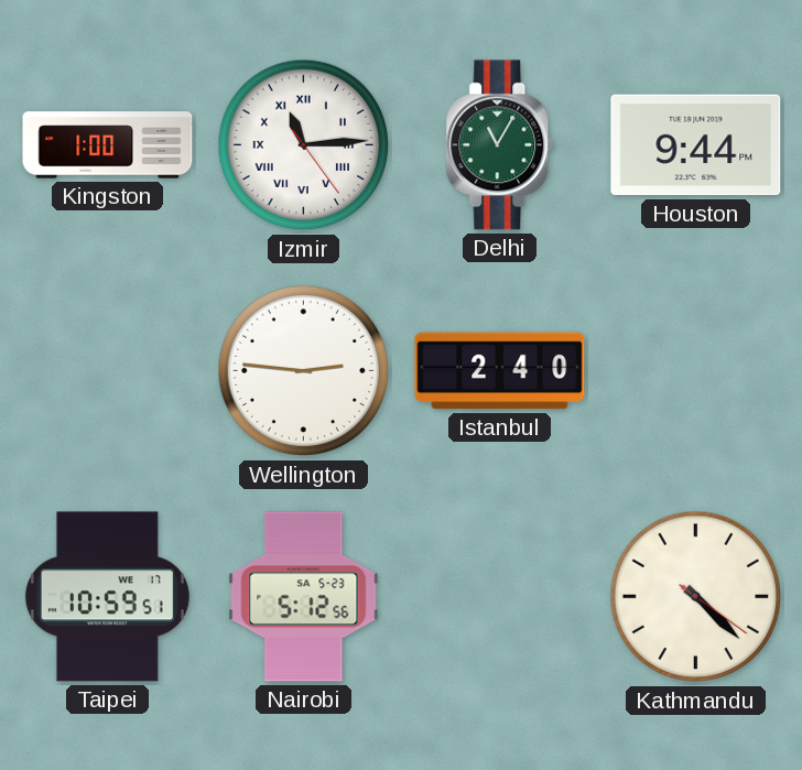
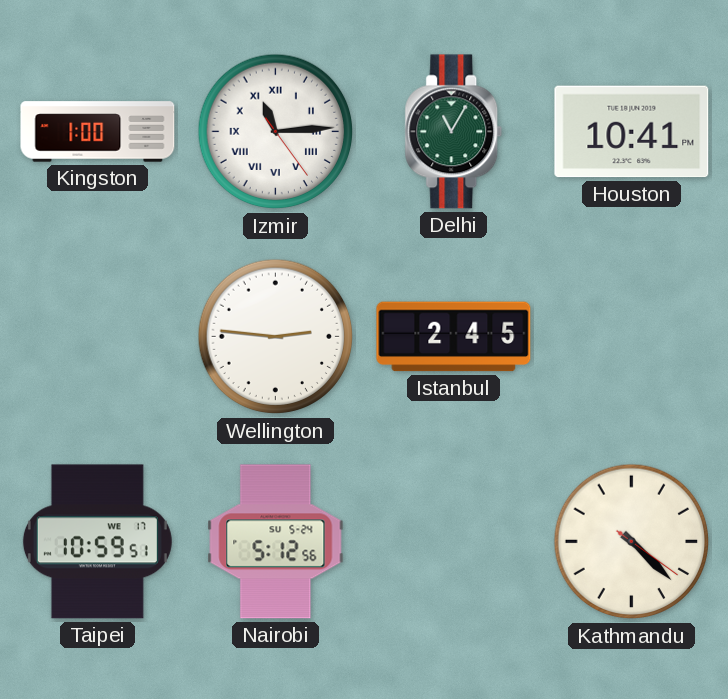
Houston: 9:44 -> 10:41 (632, 132)
Istanbul: 2:40 -> 2:45 (454, 337)
Nairobi date: SA 5-23 -> SU 5-24 (276, 542)
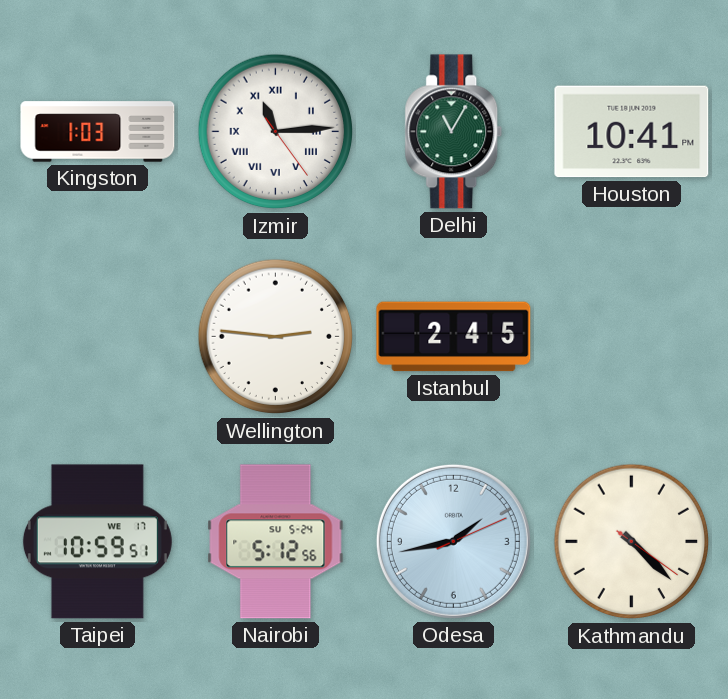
Kingston: 1:00 -> 1:03 (98, 132)
Odesa: none -> 1:43 (453, 541)
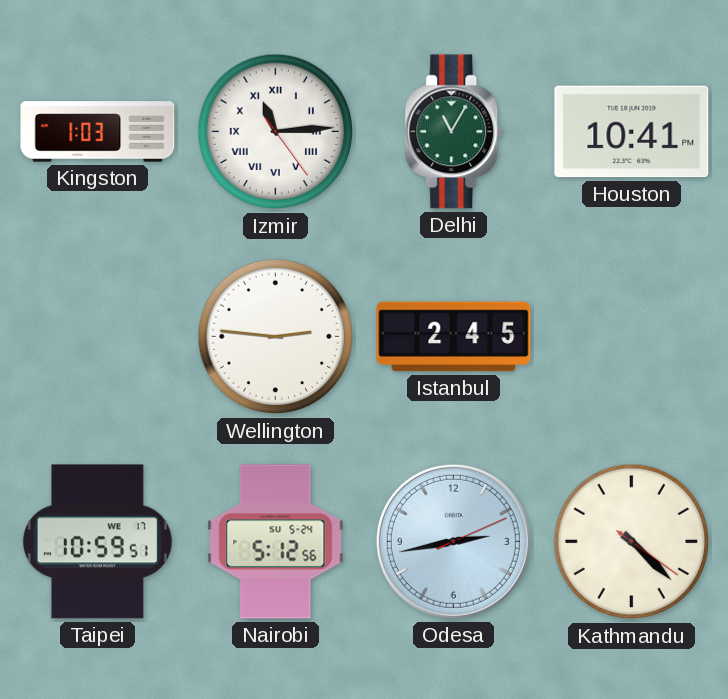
Odesa: 1:43 -> 2:43 (453, 541)
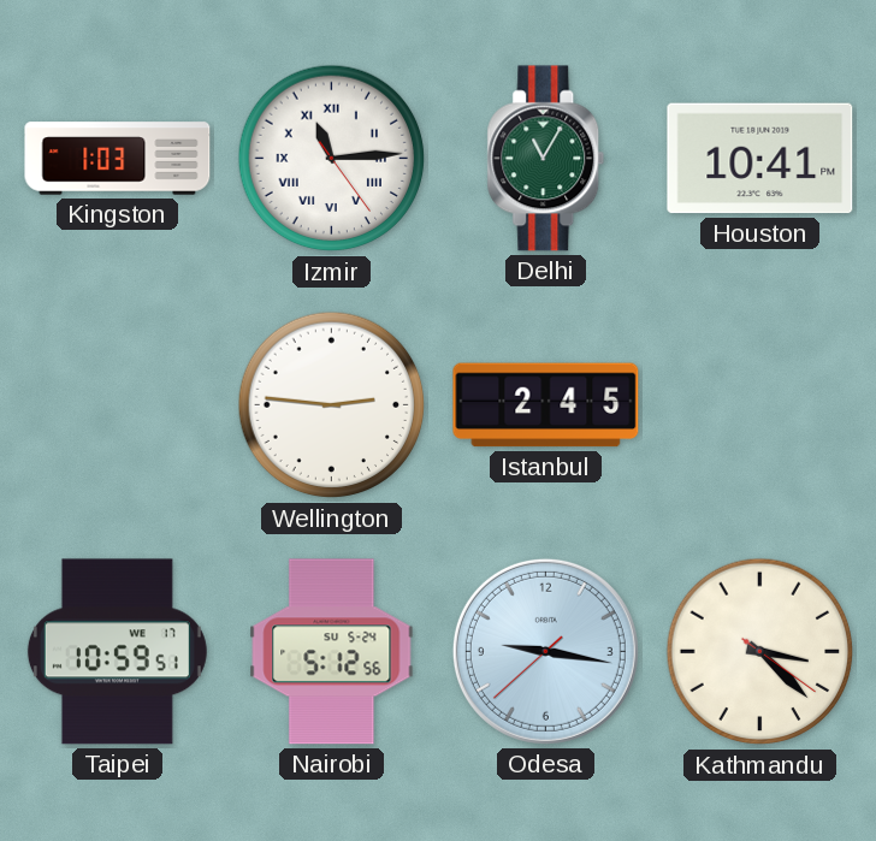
Odesa: 2:43 -> 9:16 (545, 651)
Kathmandu: 4:22 -> 3:22 (760, 652)
